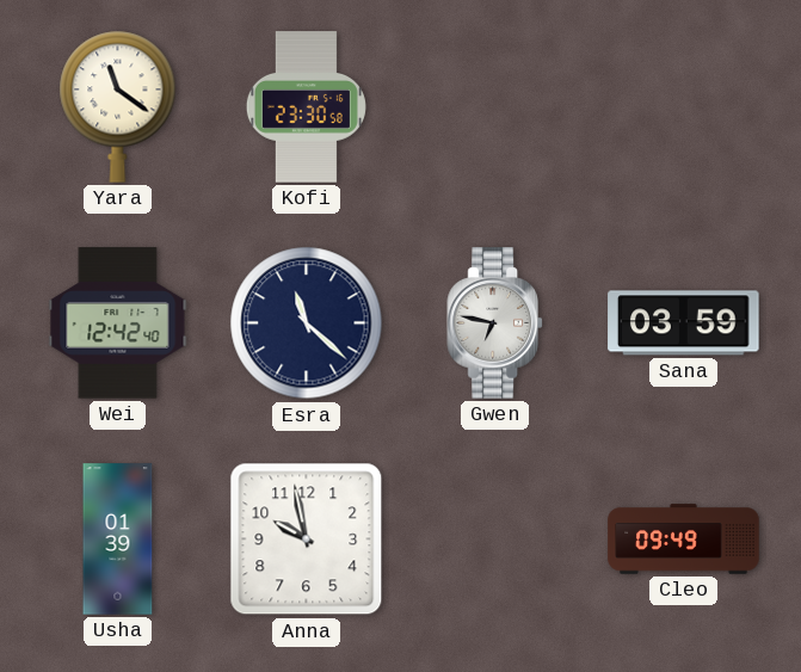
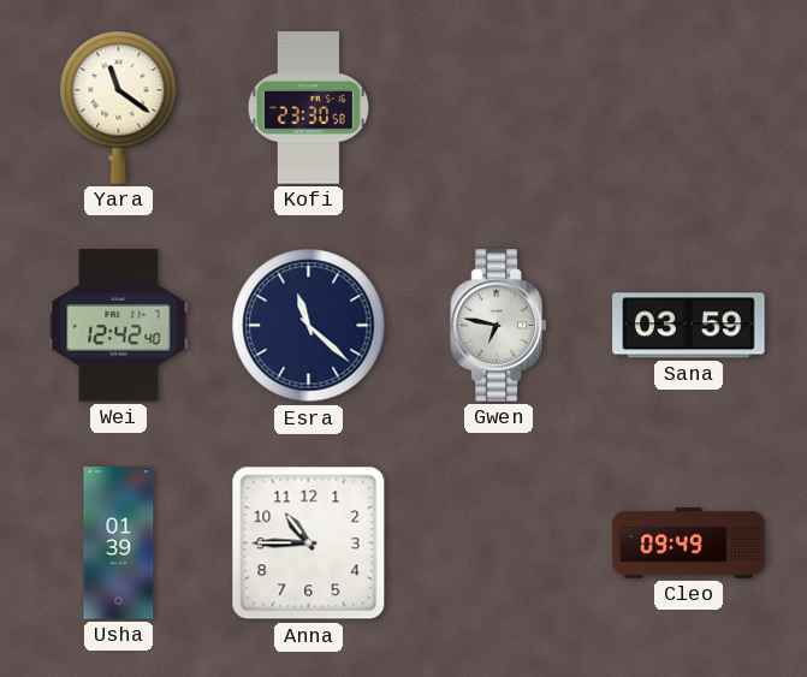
Anna: 9:58 -> 10:45 (309, 544)
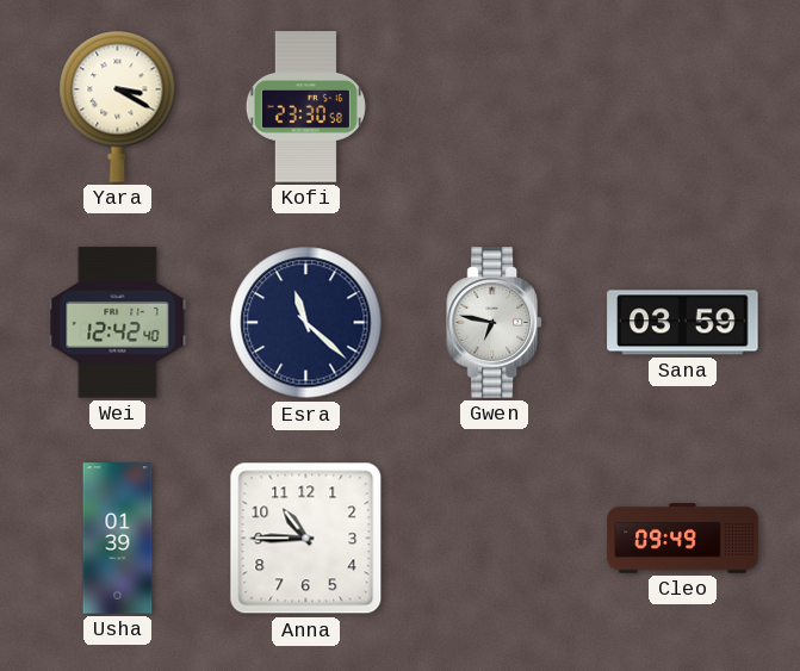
Yara: 11:21 -> 3:20 (118, 106)
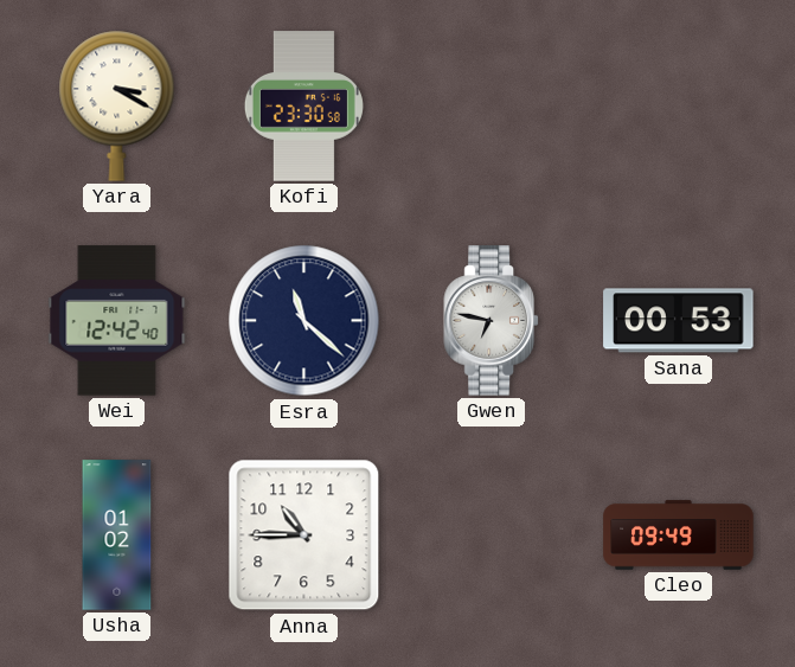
Sana: 03:59 -> 00:53 (679, 321)
Usha: 01:39 -> 01:02 (117, 535)
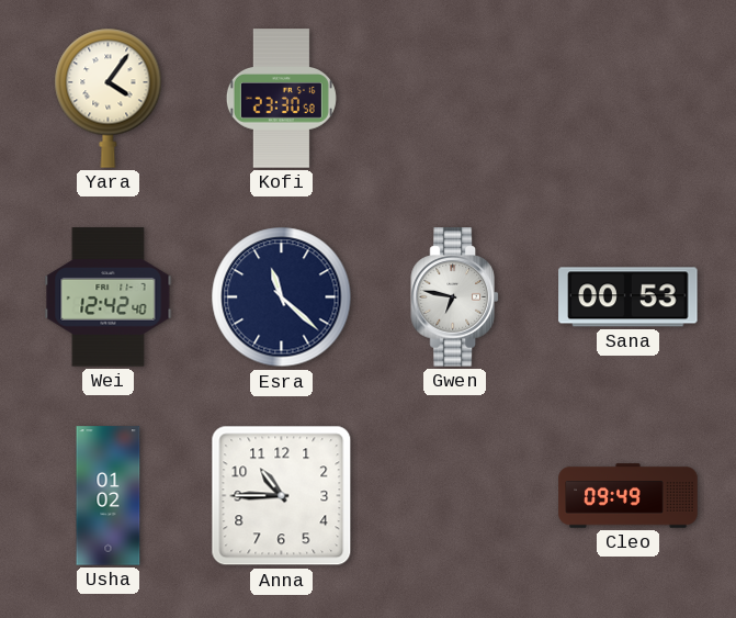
Yara: 3:20 -> 4:06 (109, 98)
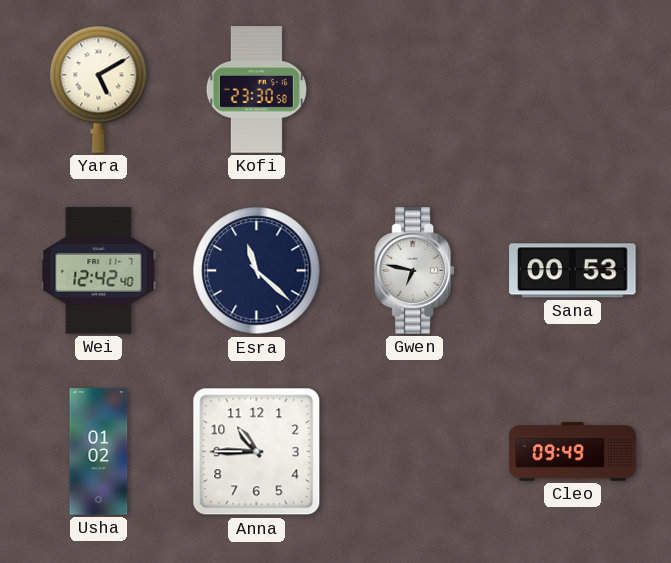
Yara: 4:06 -> 5:10 (99, 89)
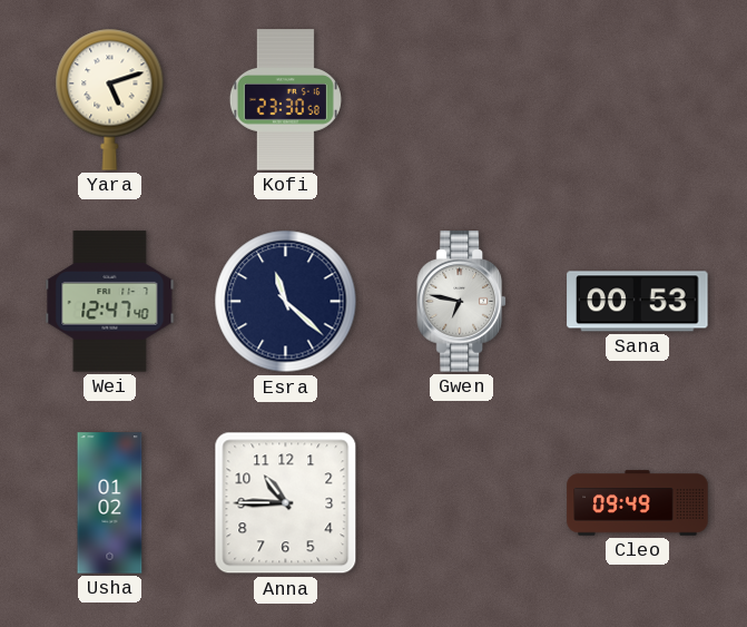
Yara: 5:10 -> 5:12 (110, 99)
Wei: 12:42 -> 12:47 (110, 302)
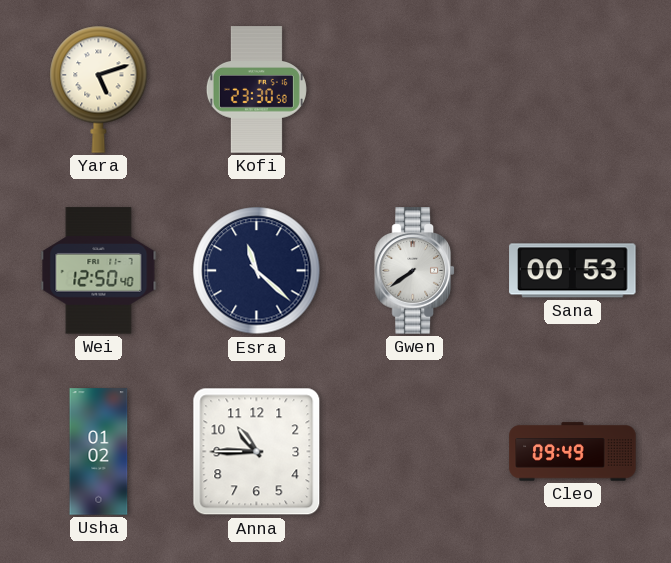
Wei: 12:47 -> 12:50 (99, 271)
Gwen: 6:47 -> 7:39 (414, 271)
